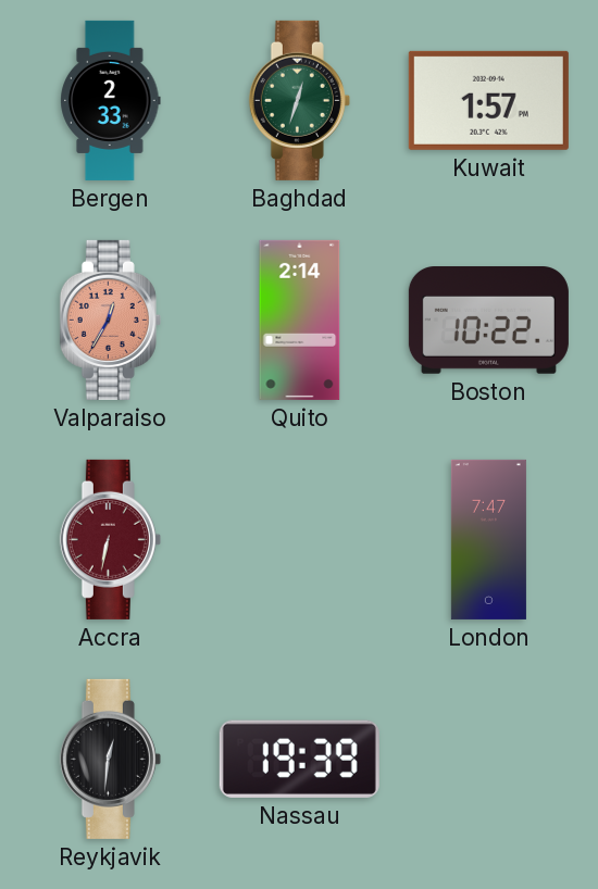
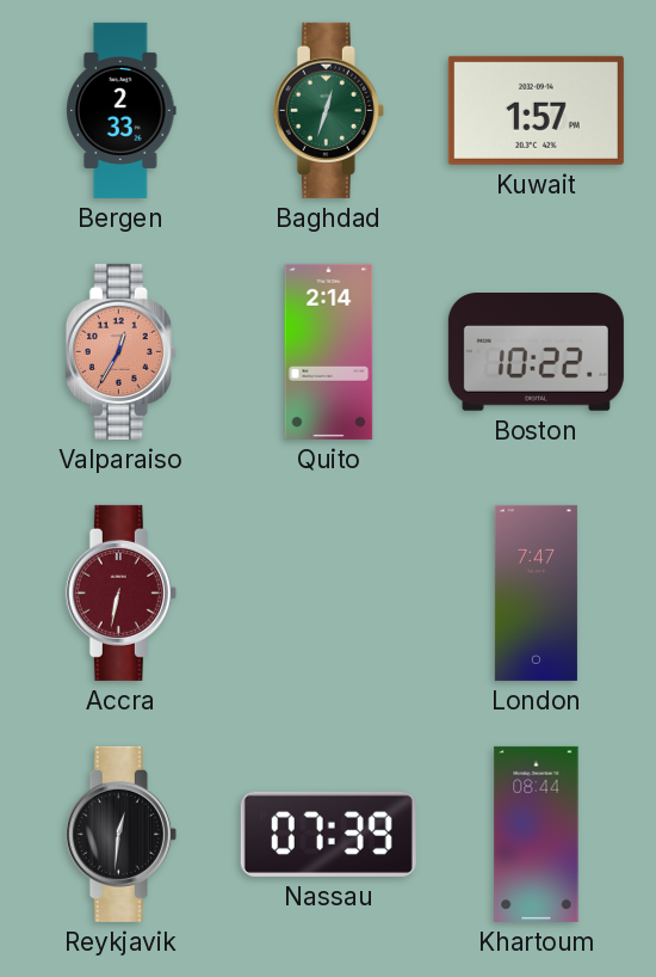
Nassau: 19:39 -> 07:39 (328, 834)
Khartoum: none -> 08:44 (537, 834)
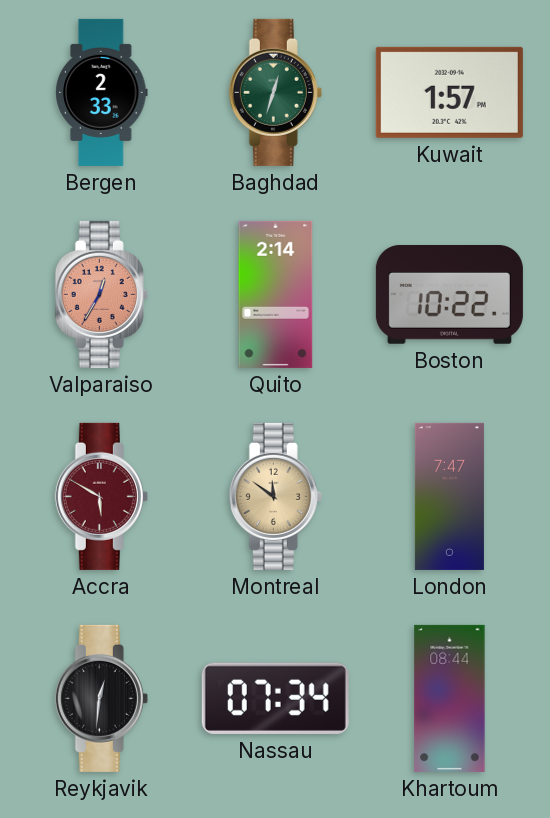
Accra: 6:32 -> 5:50 (101, 496)
Montreal: none -> 11:51 (275, 496)
Nassau: 07:39 -> 07:34 (275, 698)
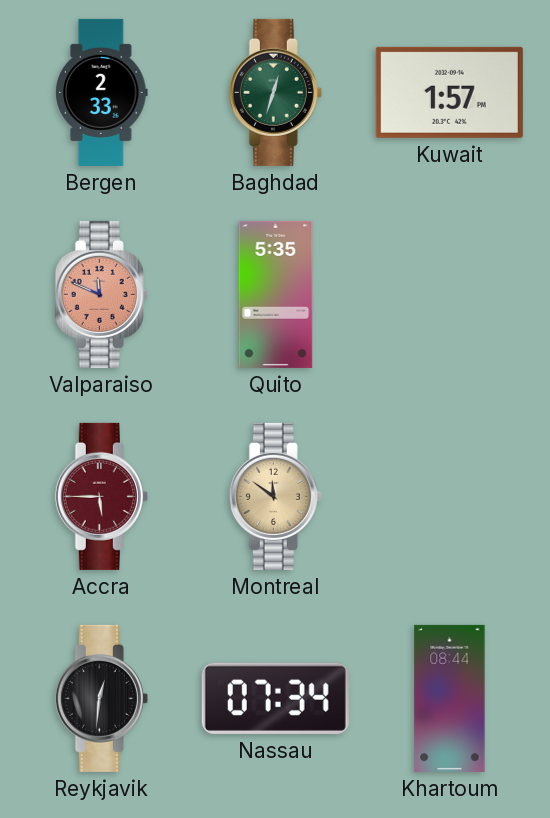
Valparaiso: 12:35 -> 11:49 (101, 294)
Quito: 2:14 -> 5:35 (276, 294)
Boston: 10:22 -> none (449, 295)
Accra: 5:50 -> 5:45 (101, 496)
London: 7:47 -> none (449, 496)
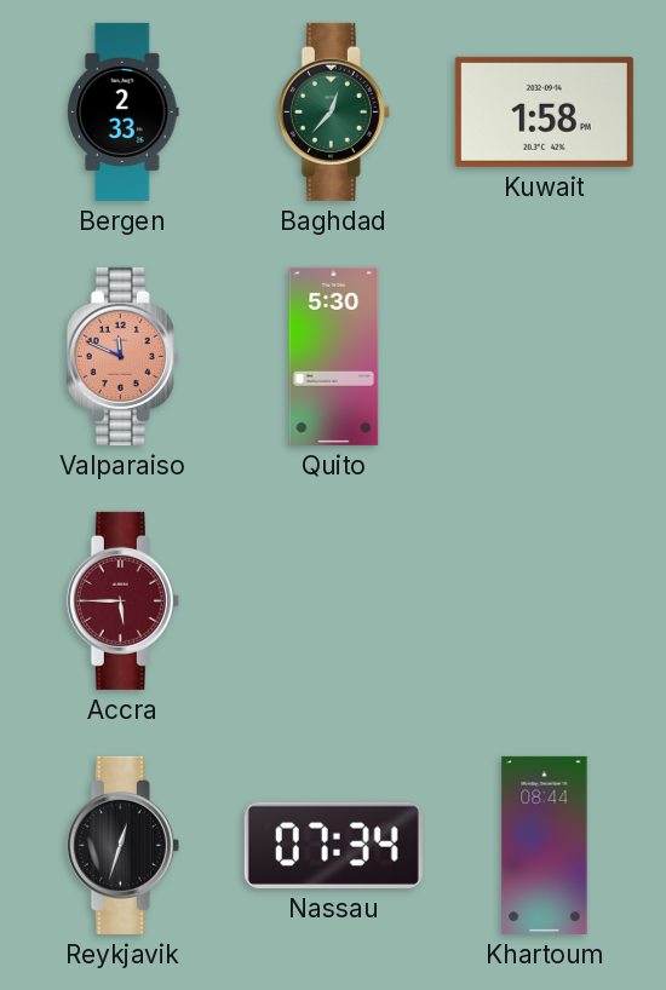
Baghdad: 12:33 -> 12:37 (333, 111)
Kuwait: 1:57 -> 1:58 (544, 111)
Quito: 5:35 -> 5:30 (334, 356)
Montreal: 11:51 -> none (275, 496)
Reykjavik: 12:31 -> 12:33 (122, 845)
